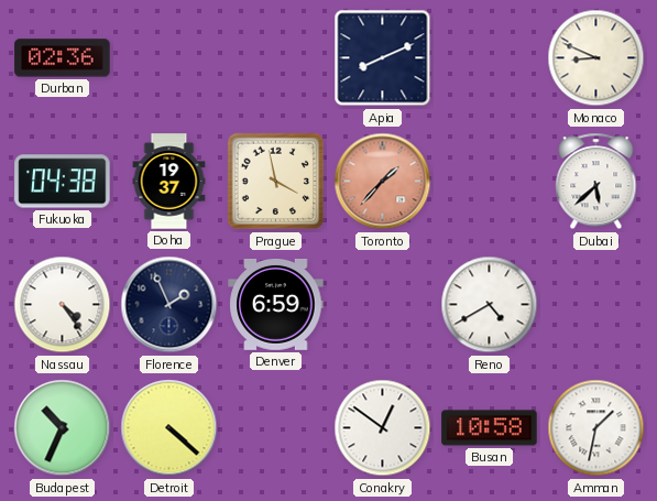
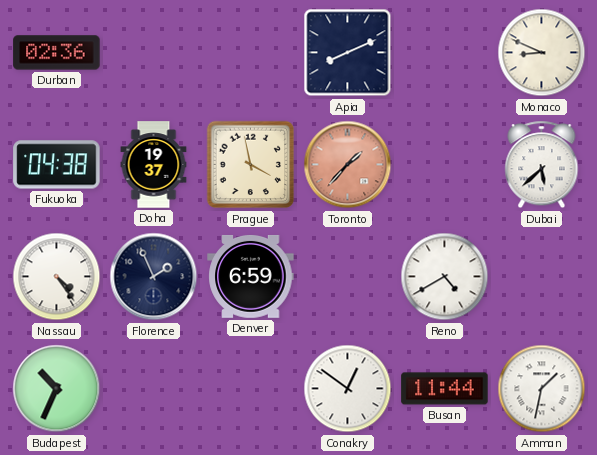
Detroit: 4:22 -> none (169, 428)
Busan: 10:58 -> 11:44 (445, 389)
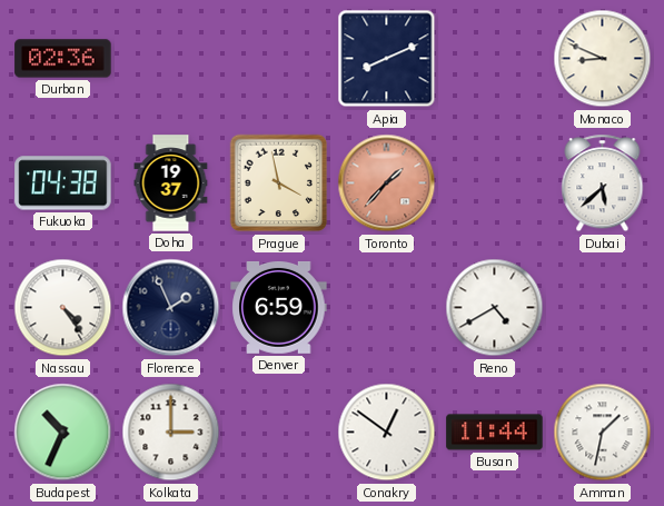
Kolkata: none -> 3:00 (171, 433)
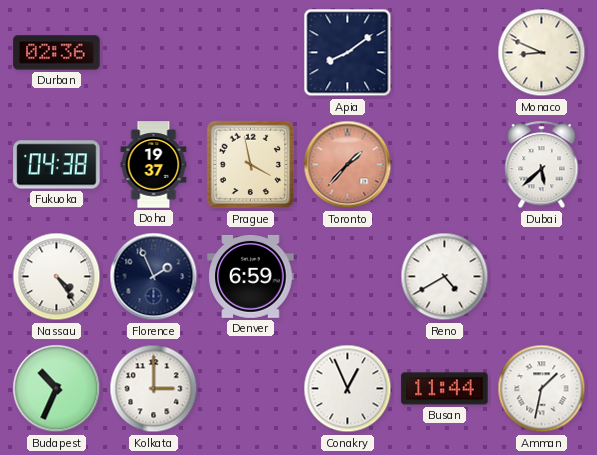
Apia: 8:11 -> 8:09 (348, 53)
Conakry: 12:51 -> 12:56 (348, 389)
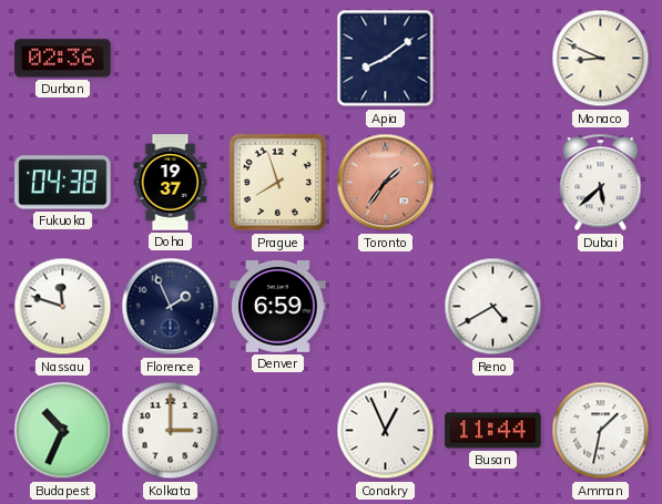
Prague: 3:58 -> 7:57 (278, 183)
Toronto: 1:37 -> 1:36 (386, 183)
Nassau: 4:24 -> 11:48 (63, 307)
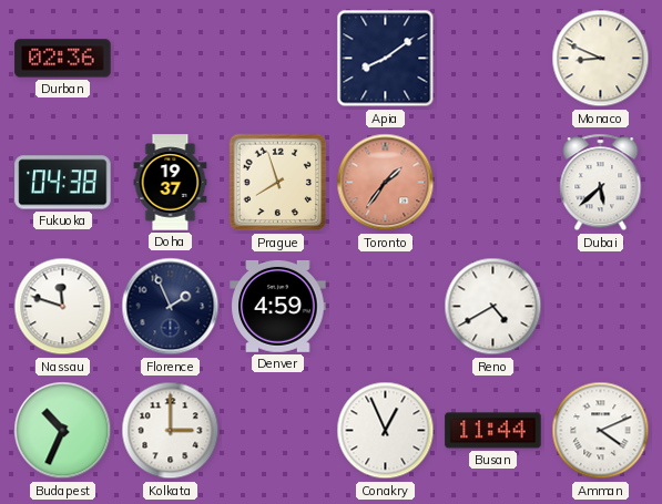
Denver: 6:59 -> 4:59 (278, 306)
Amman: 1:32 -> 4:11 (601, 431)
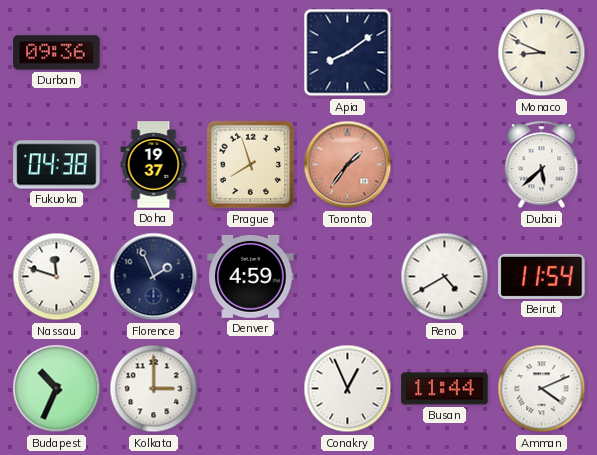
Durban: 02:36 -> 09:36 (57, 53)
Beirut: none -> 11:54 (542, 276)
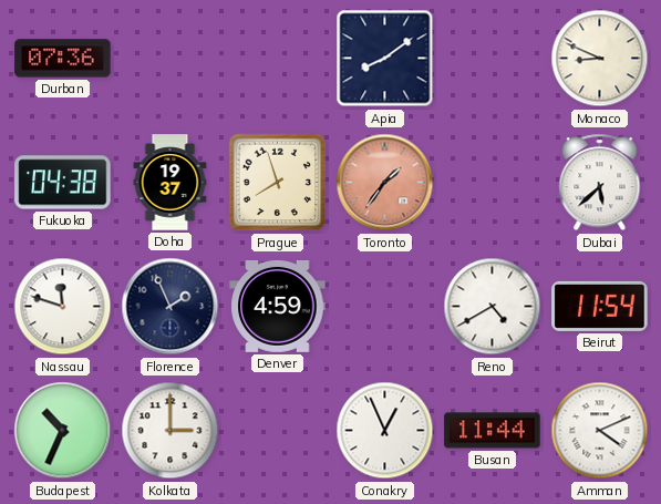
Durban: 09:36 -> 07:36 (63, 59)
